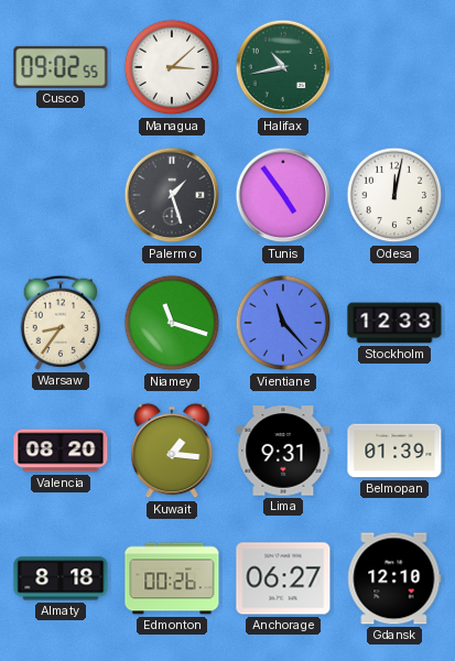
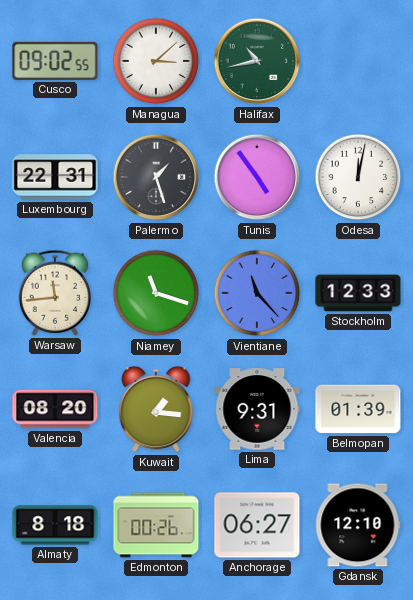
Luxembourg: none -> 22:31 (55, 177)
Warsaw: 8:36 -> 11:44 (55, 293)
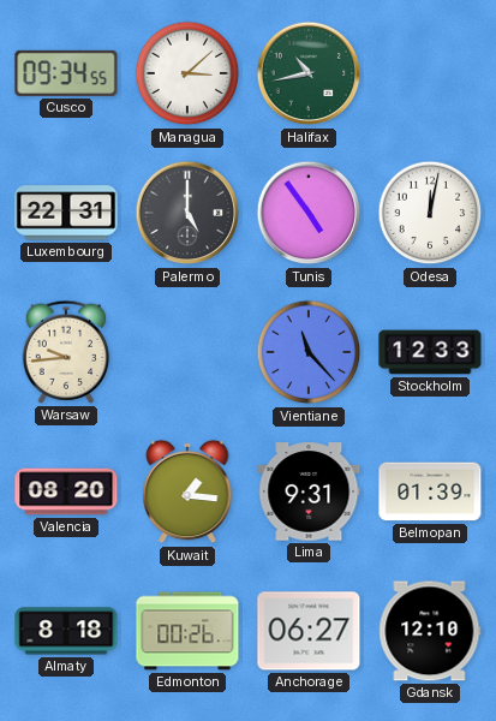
Cusco: 09:02 -> 09:34 (66, 73)
Palermo: 1:27 -> 5:00 (187, 213)
Warsaw: 11:44 -> 9:44 (66, 352)
Niamey: 11:18 -> none (156, 293)
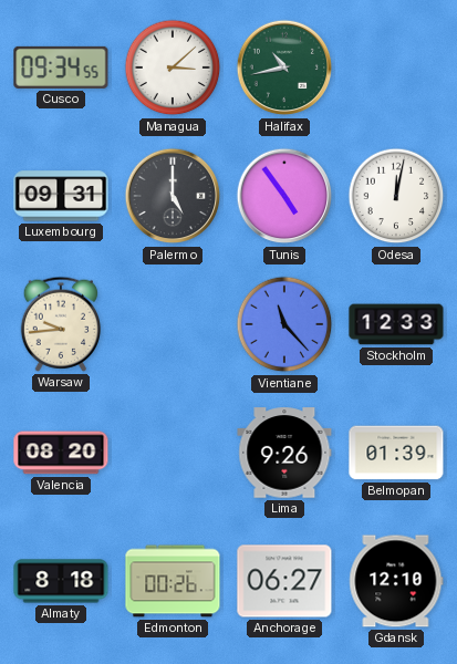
Luxembourg: 22:31 -> 09:31 (61, 196)
Kuwait: 1:16 -> none (187, 491)
Lima: 9:31 -> 9:26 (284, 453)
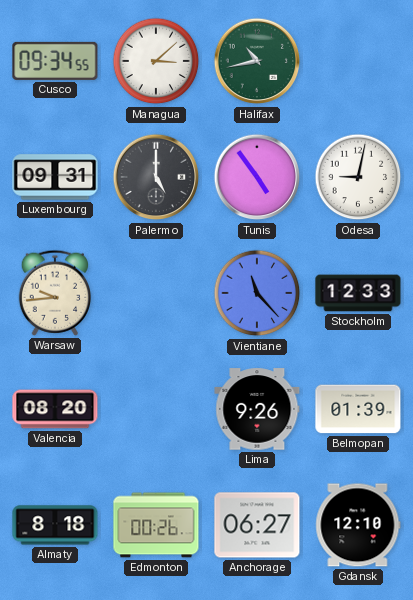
Odesa: 12:02 -> 9:02 (358, 177)
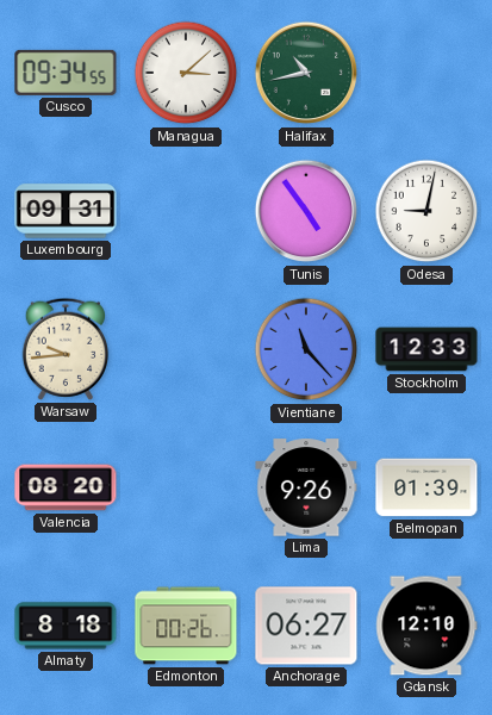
Palermo: 5:00 -> none (156, 177)
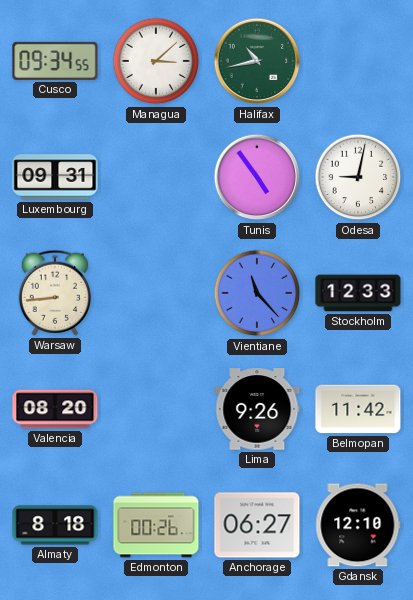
Warsaw: 9:44 -> 8:44 (55, 293)
Belmopan: 01:39 -> 11:42 (358, 409)
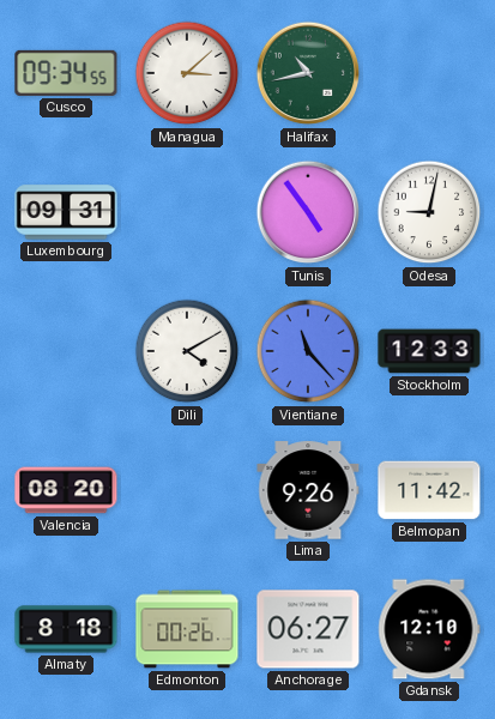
Warsaw: 8:44 -> none (55, 293)
Dili: none -> 4:10 (187, 351)
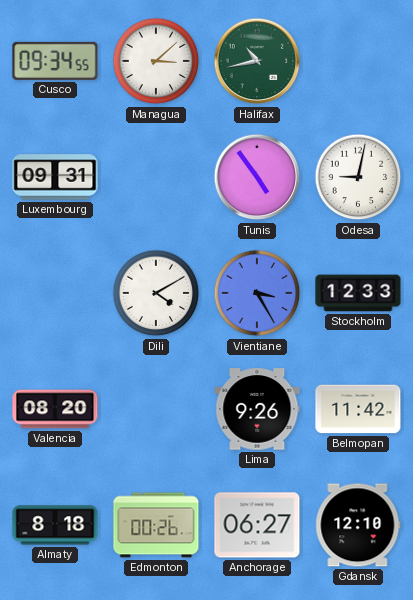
Vientiane: 11:23 -> 3:25 (257, 293)
